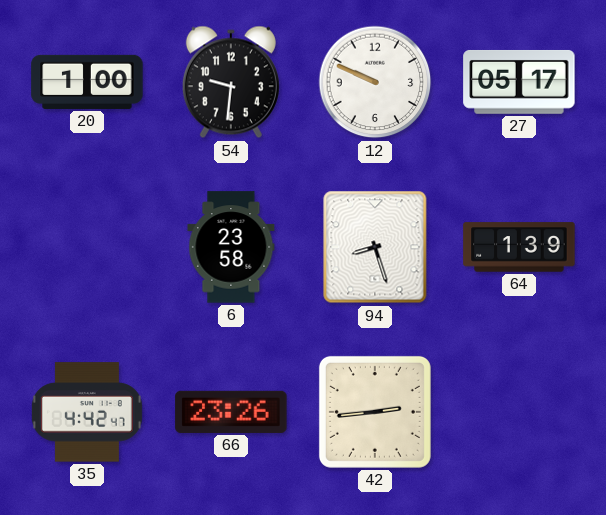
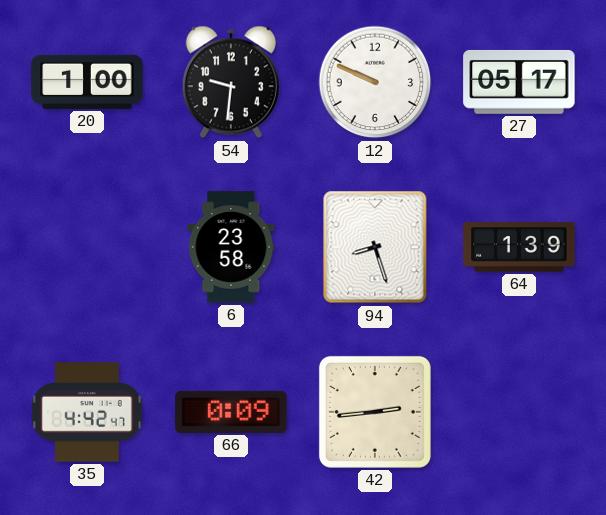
66: 23:26 -> 0:09 (231, 412)
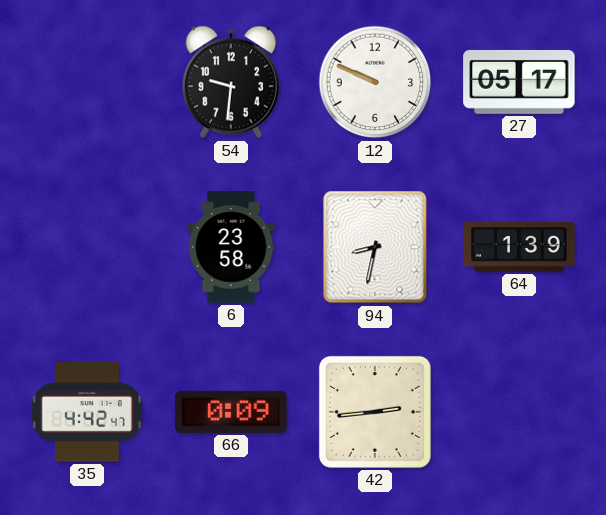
20: 1:00 -> none (87, 82)
94: 8:27 -> 8:32 (375, 247)
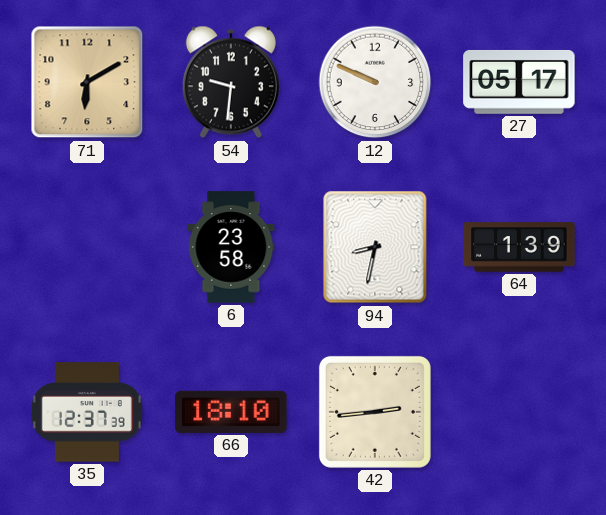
71: none -> 6:10 (87, 82)
35: 4:42 -> 12:37 (87, 412)
66: 0:09 -> 18:10 (231, 412)
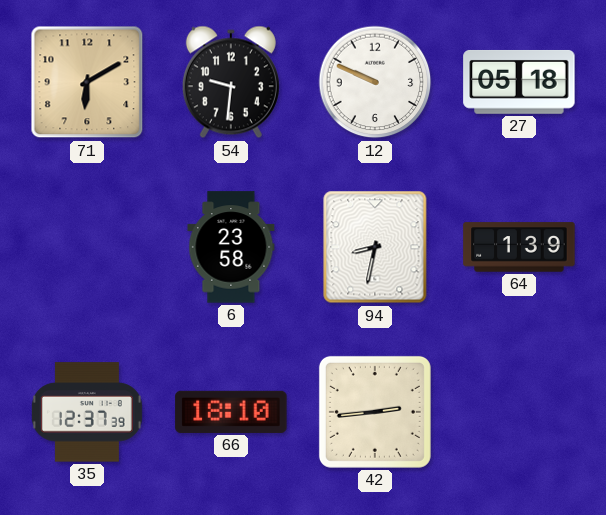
27: 05:17 -> 05:18 (519, 82)
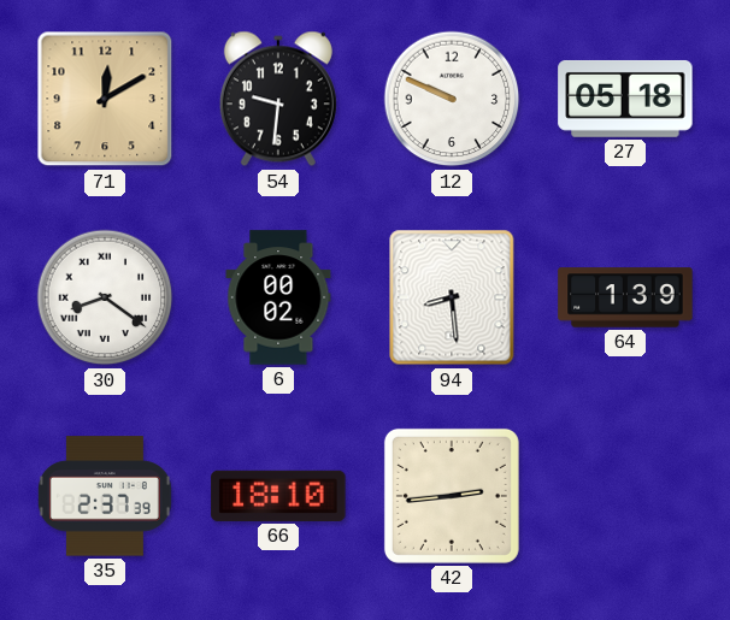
71: 6:10 -> 12:10 (105, 99)
30: none -> 8:21 (105, 297)
6: 23:58 -> 00:02 (278, 297)
94: 8:32 -> 8:29 (452, 297)
35: 12:37 -> 2:37 (105, 496)
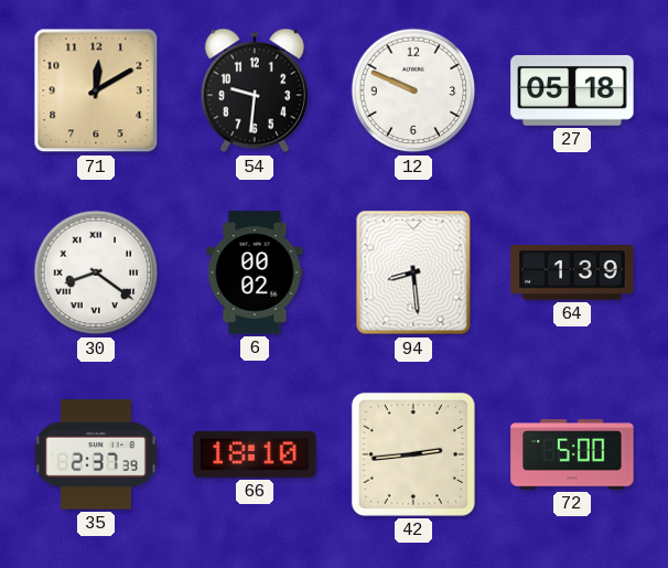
72: none -> 5:00 (572, 454)
